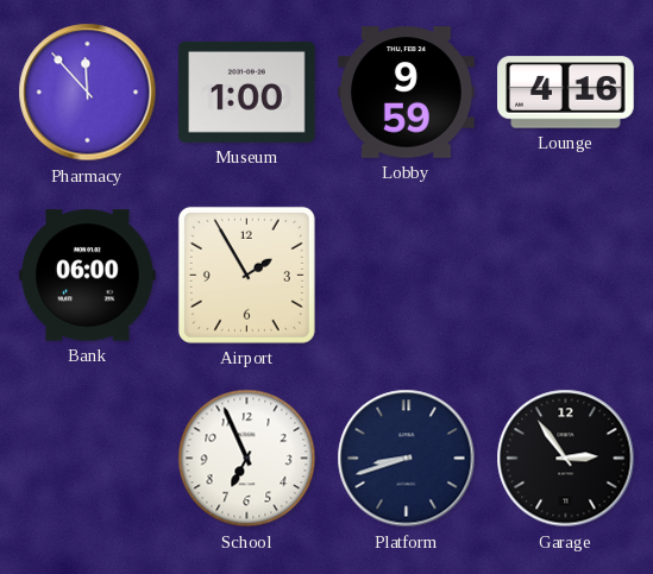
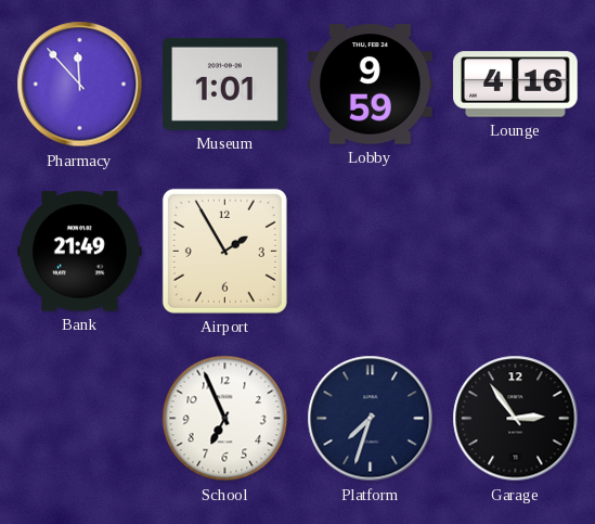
Museum: 1:00 -> 1:01 (225, 84)
Bank: 06:00 -> 21:49 (80, 252)
Platform: 8:42 -> 7:33 (371, 419)
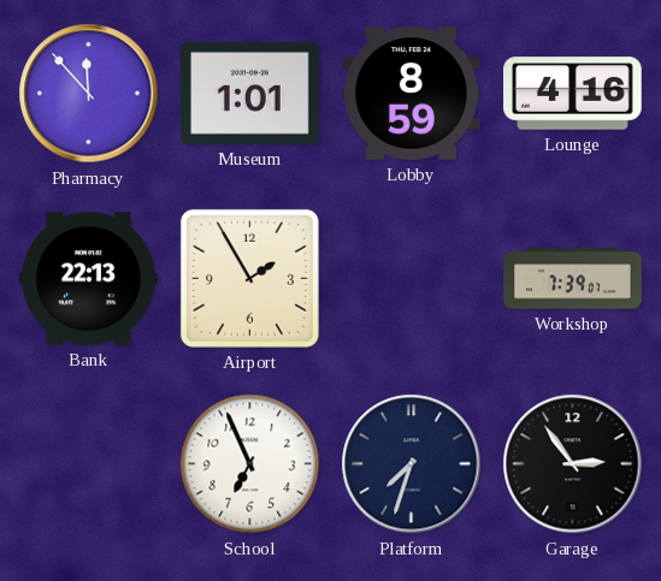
Lobby: 9:59 -> 8:59 (412, 94)
Bank: 21:49 -> 22:13 (89, 279)
Workshop: none -> 7:39 (573, 279)
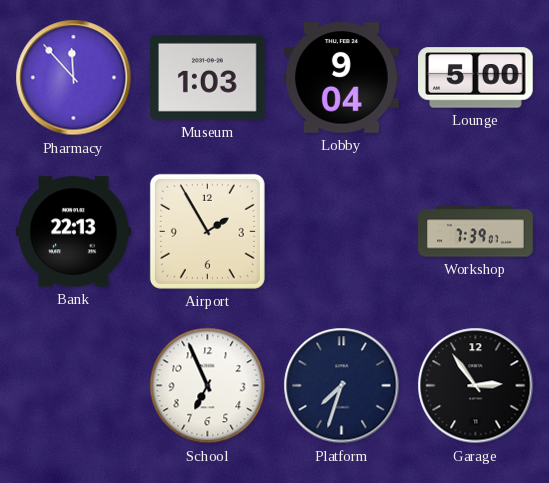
Museum: 1:01 -> 1:03 (208, 77)
Lobby: 8:59 -> 9:04 (342, 78)
Lounge: 4:16 -> 5:00 (476, 78)
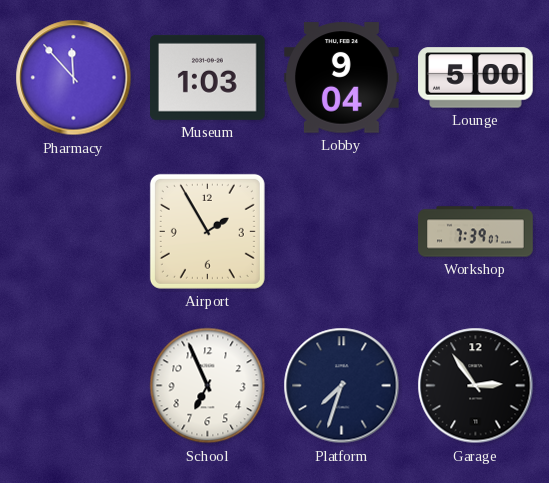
Bank: 22:13 -> none (74, 232)
